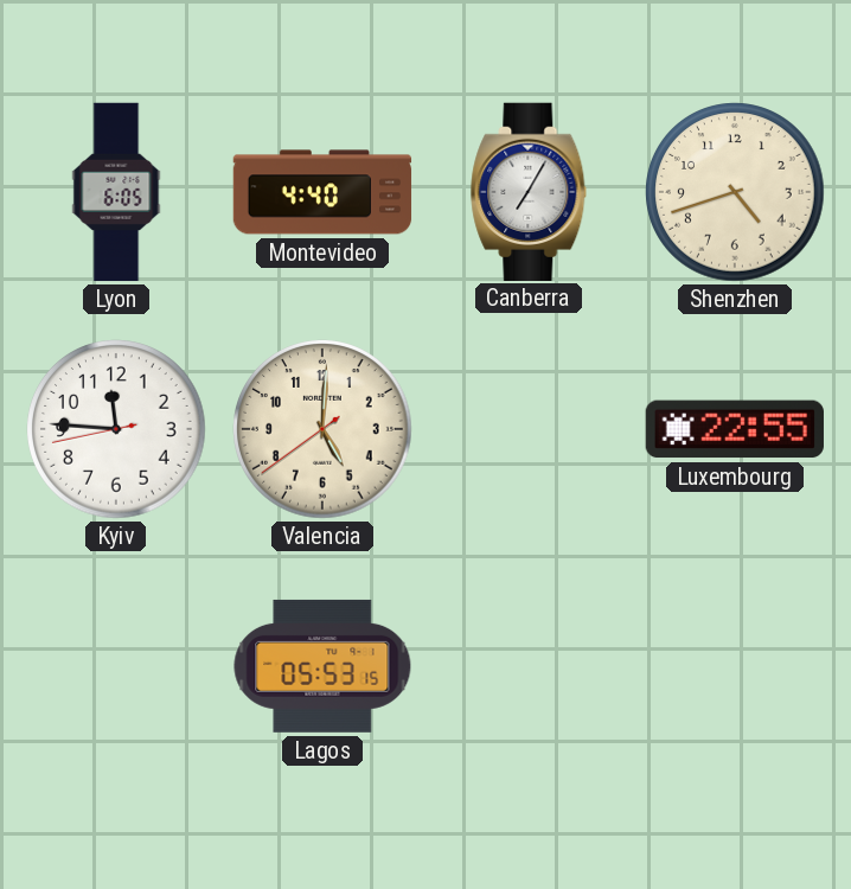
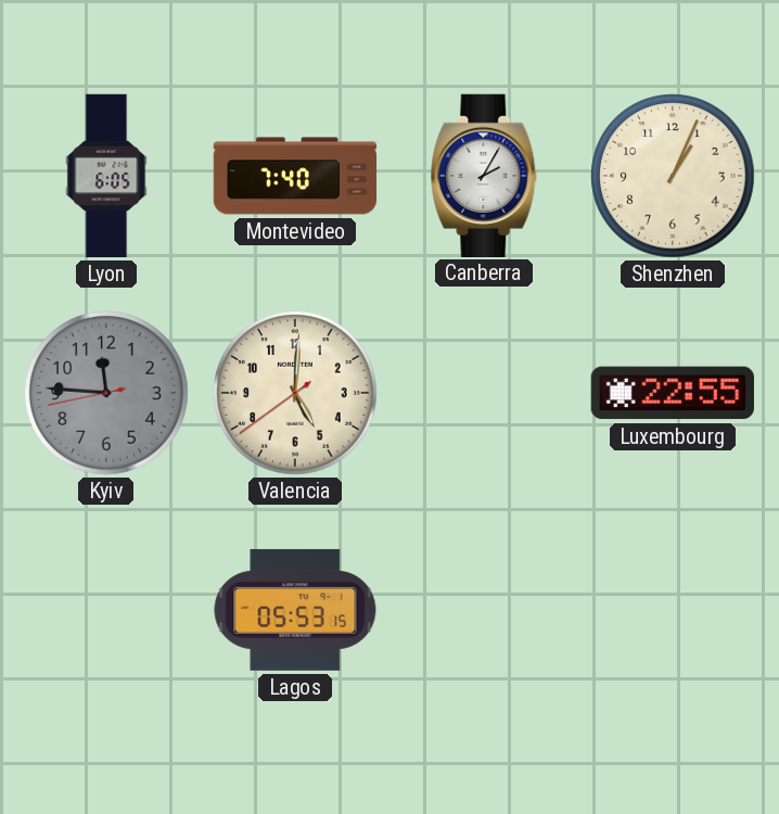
Montevideo: 4:40 -> 7:40 (295, 176)
Canberra: 7:05 -> 2:05 (484, 175)
Shenzhen: 4:42 -> 1:04 (673, 176)
Kyiv dial: white -> grey (106, 393)
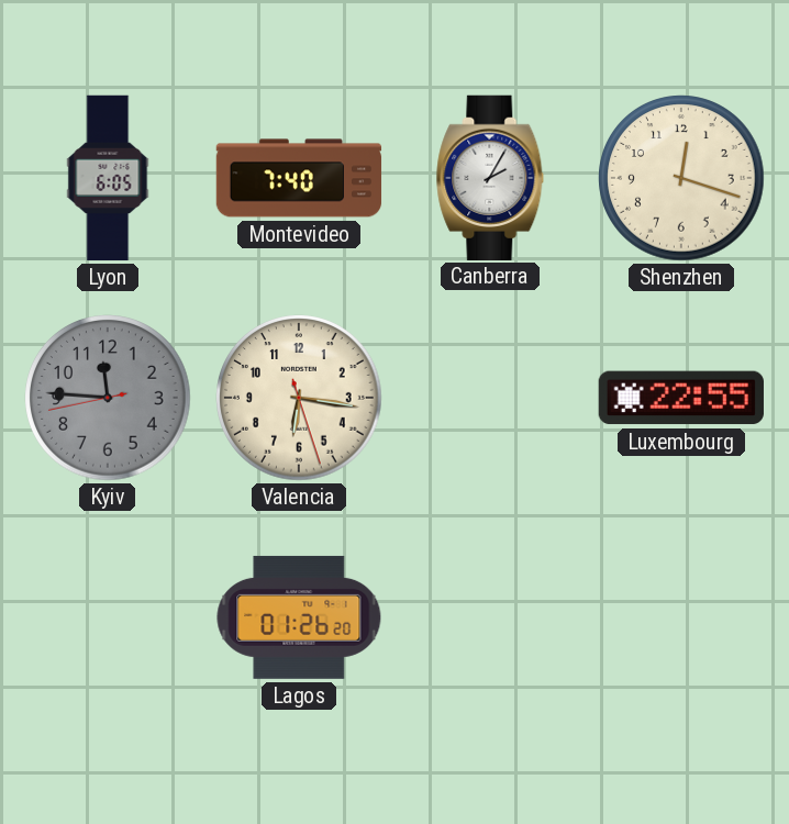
Shenzhen: 1:04 -> 12:18 (681, 178)
Valencia: 5:00 -> 6:16 (299, 398)
Lagos: 05:53 -> 01:26 (299, 617)
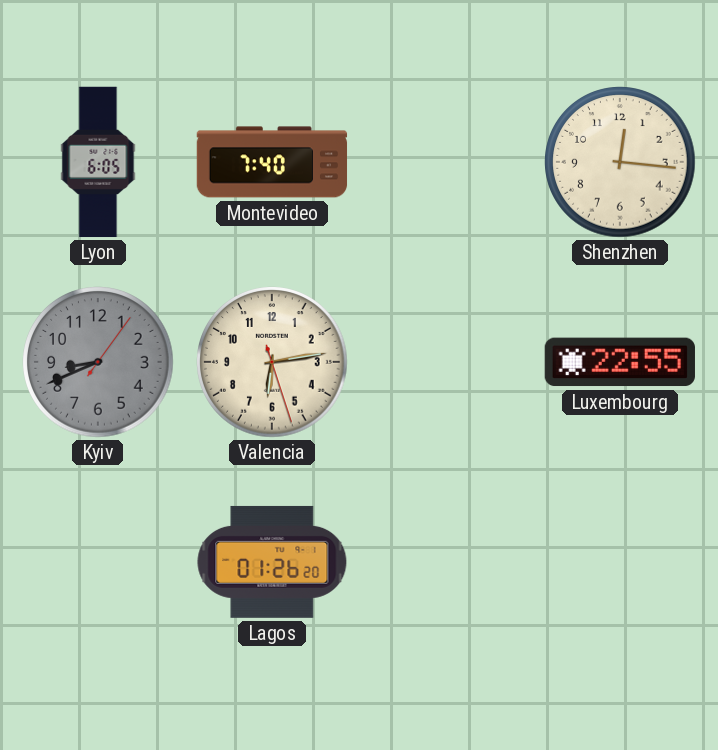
Canberra: 2:05 -> none (490, 177)
Shenzhen: 12:18 -> 12:16 (620, 162)
Kyiv: 11:45 -> 8:41 (98, 362)
Valencia: 6:16 -> 6:13 (272, 362)
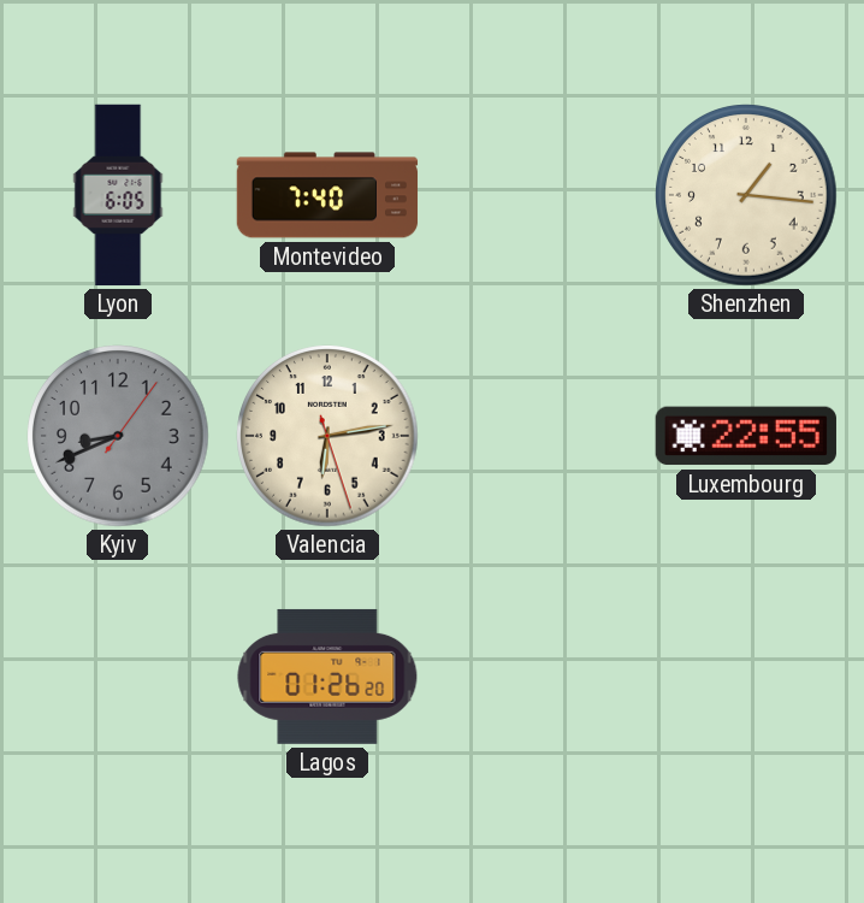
Shenzhen: 12:16 -> 1:16 (746, 195)
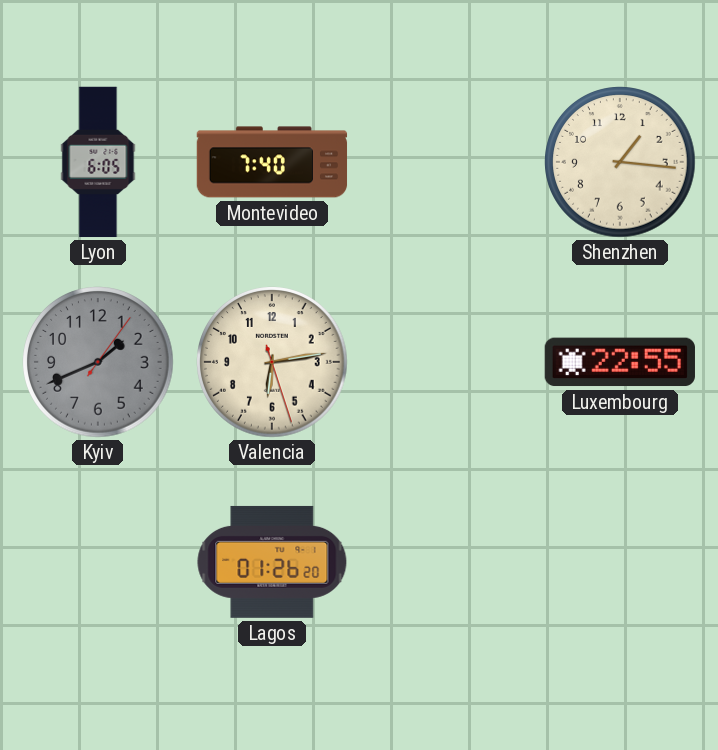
Kyiv: 8:41 -> 1:41 (98, 362)
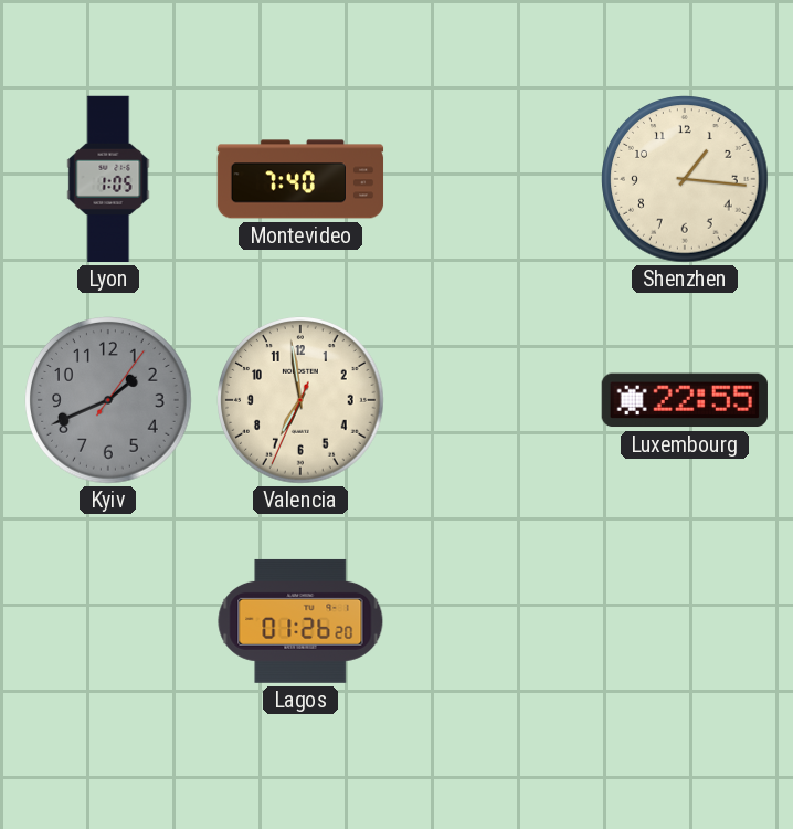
Lyon: 6:05 -> 1:05 (108, 179)
Valencia: 6:13 -> 6:58 (300, 400)
